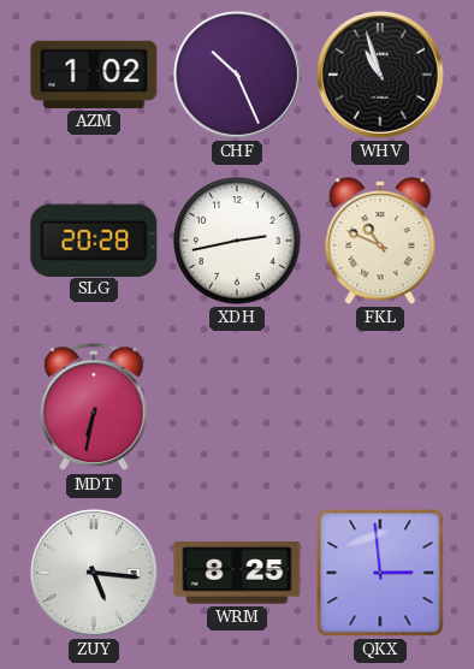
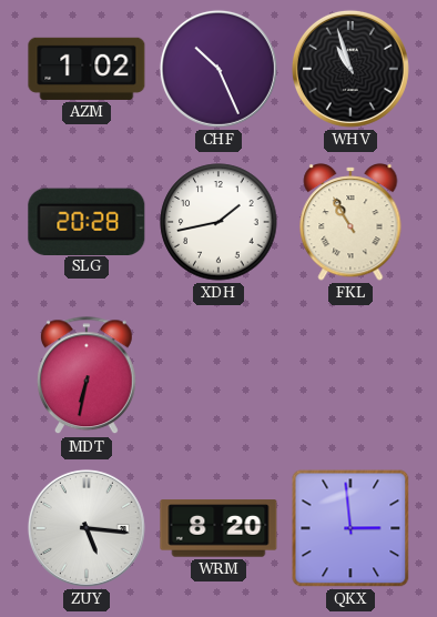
XDH: 2:43 -> 1:43 (218, 222)
FKL: 10:49 -> 10:55 (350, 222)
WRM: 8:25 -> 8:20 (218, 528)
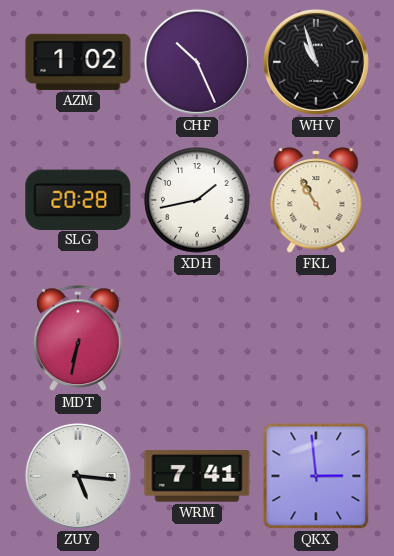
WRM: 8:20 -> 7:41 (197, 476)
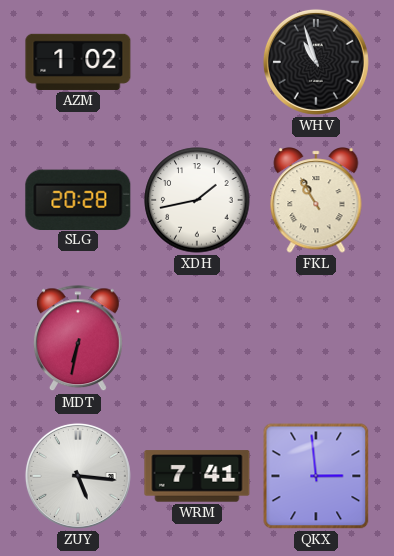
CHF: 10:26 -> none (197, 62)
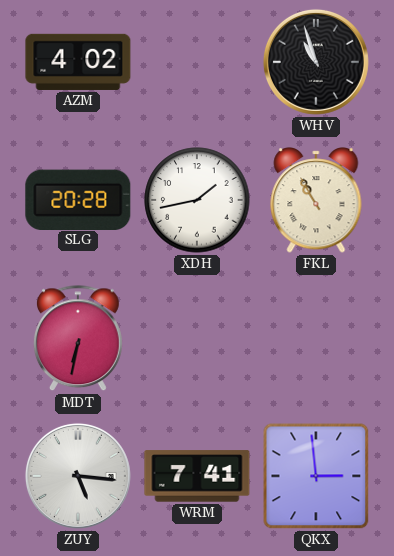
AZM: 1:02 -> 4:02 (78, 62)
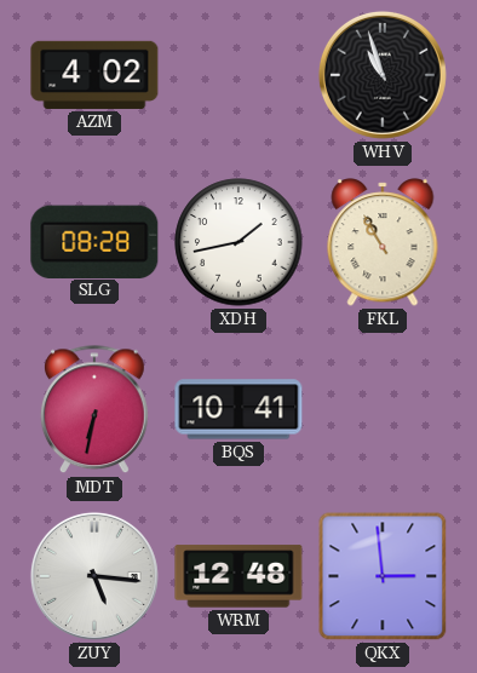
SLG: 20:28 -> 08:28 (94, 241)
BQS: none -> 10:41 (238, 409)
WRM: 7:41 -> 12:48 (238, 576)
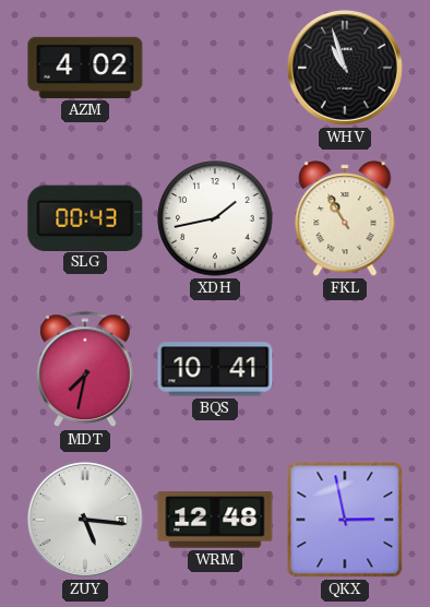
SLG: 08:28 -> 00:43 (85, 217)
MDT: 6:32 -> 7:32 (85, 370)
QKX: 2:59 -> 2:58 (345, 520)
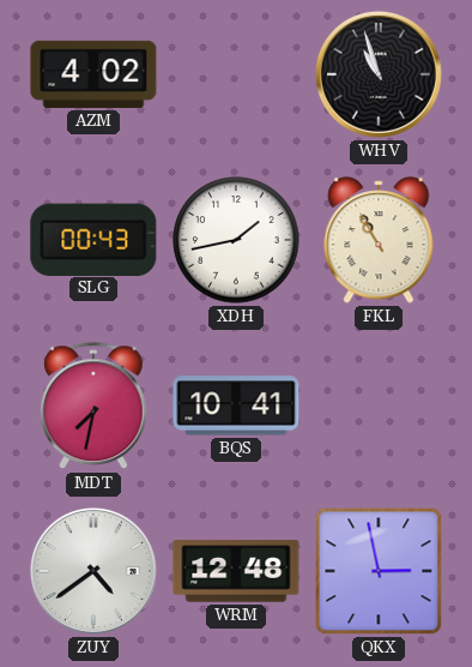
ZUY: 5:16 -> 4:39 (93, 571)
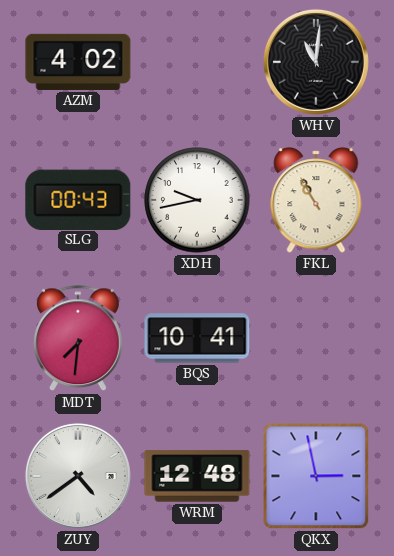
WHV: 10:57 -> 11:01 (316, 62)
XDH: 1:43 -> 9:43 (197, 200)
MDT: 7:32 -> 7:31 (78, 339)
